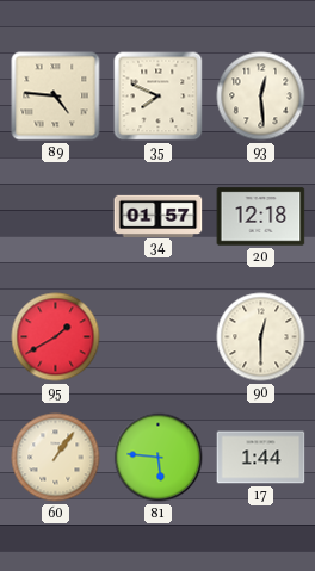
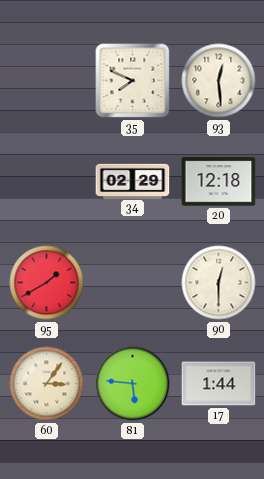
89: 4:46 -> none (56, 97)
34: 01:57 -> 02:29 (133, 181)
60: 1:06 -> 3:06 (47, 384)
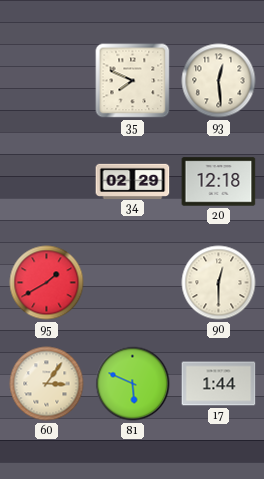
81: 5:46 -> 5:49 (133, 384)
